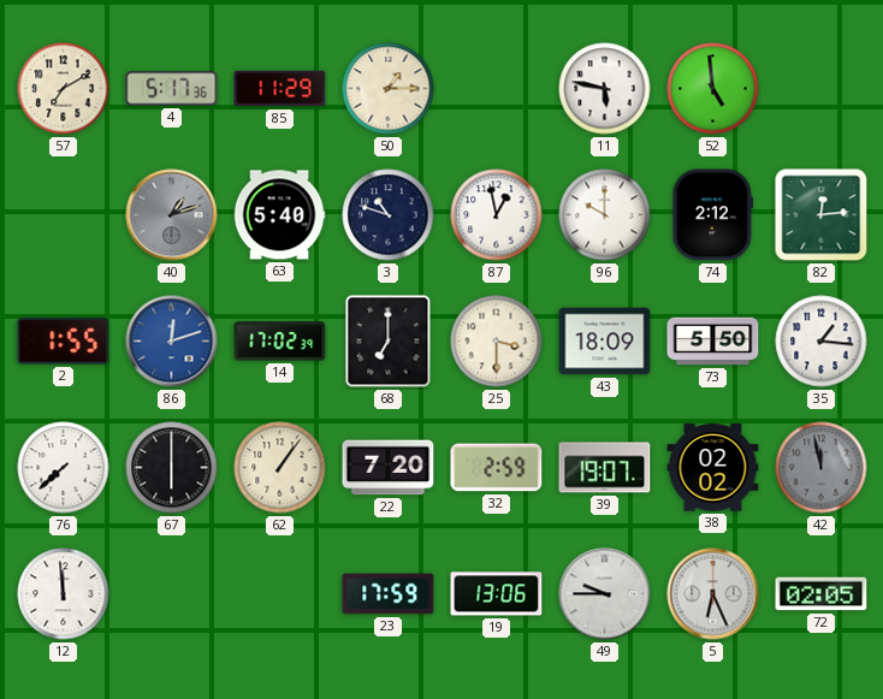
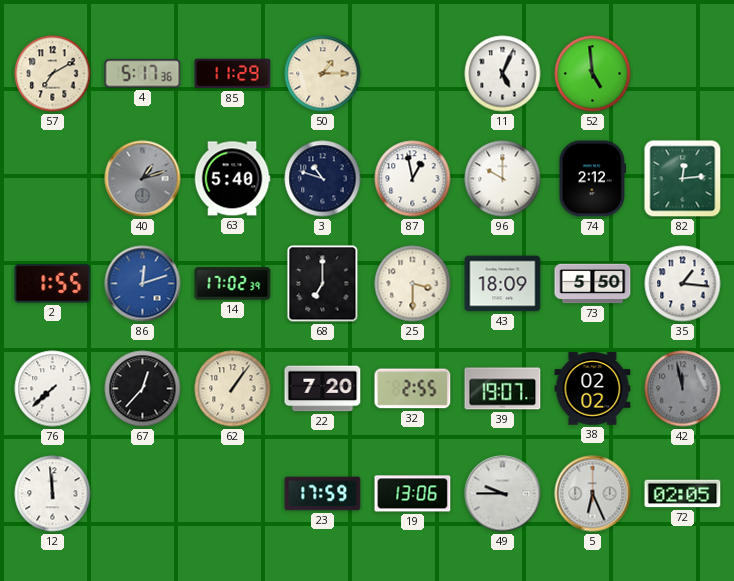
11: 5:47 -> 5:04 (503, 74)
67: 6:00 -> 12:37 (143, 389)
32: 2:59 -> 2:55 (413, 389)
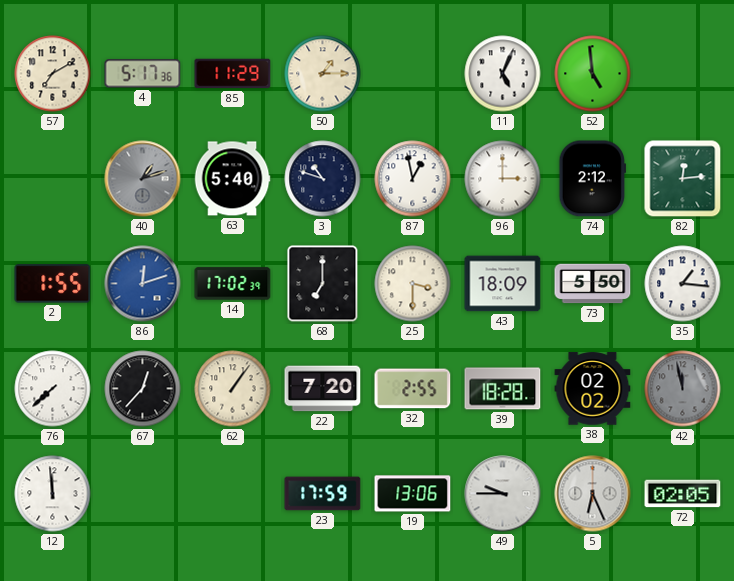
96: 10:00 -> 3:00 (503, 179)
39: 19:07 -> 18:28 (503, 389)
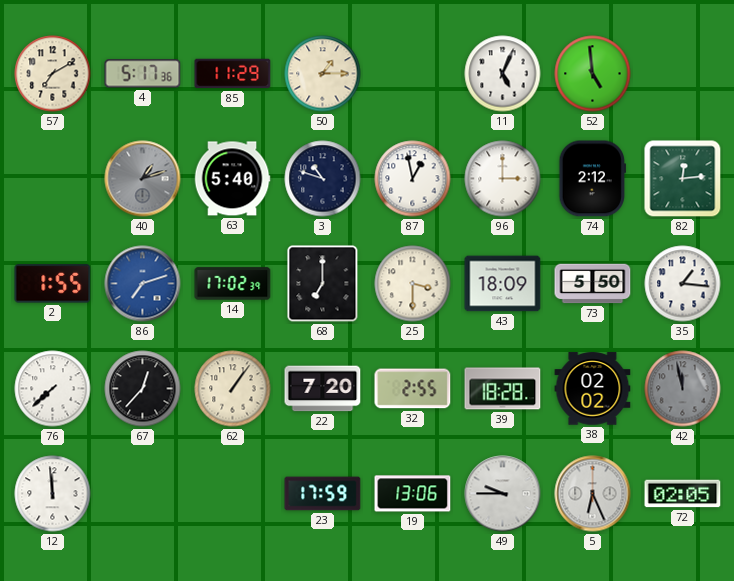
86: 12:12 -> 7:12 (143, 284)
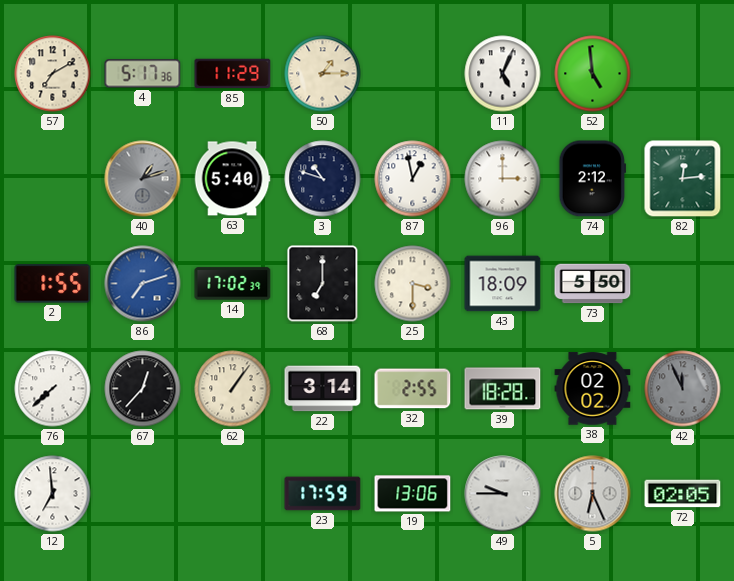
35: 1:16 -> none (683, 284)
22: 7:20 -> 3:14 (323, 389)
42: 11:58 -> 11:56 (683, 389)
12: 11:59 -> 6:59 (53, 494)
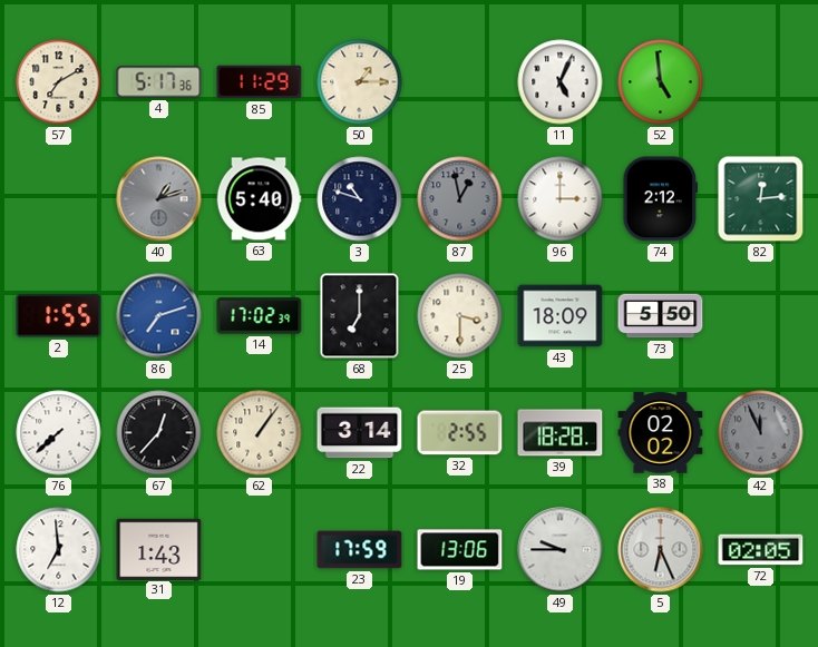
87 dial: white -> grey (460, 199)
31: none -> 1:43 (159, 549)
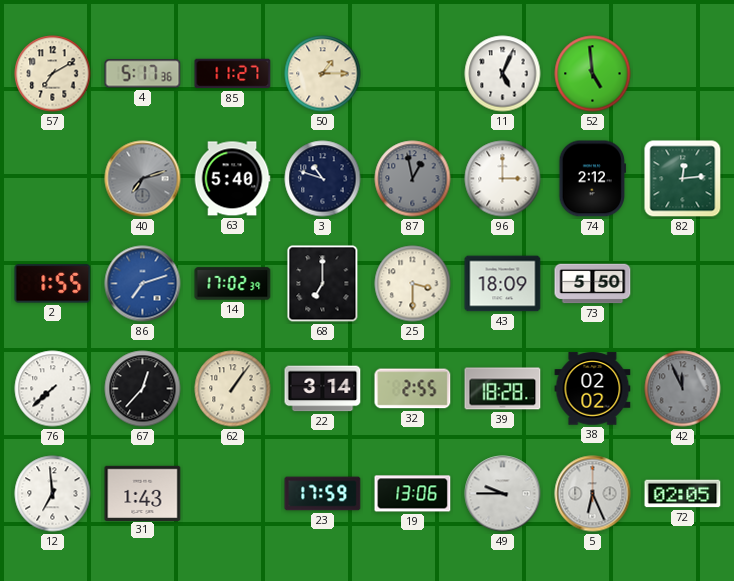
85: 11:29 -> 11:27 (233, 74)
40: 1:12 -> 7:12 (143, 179)
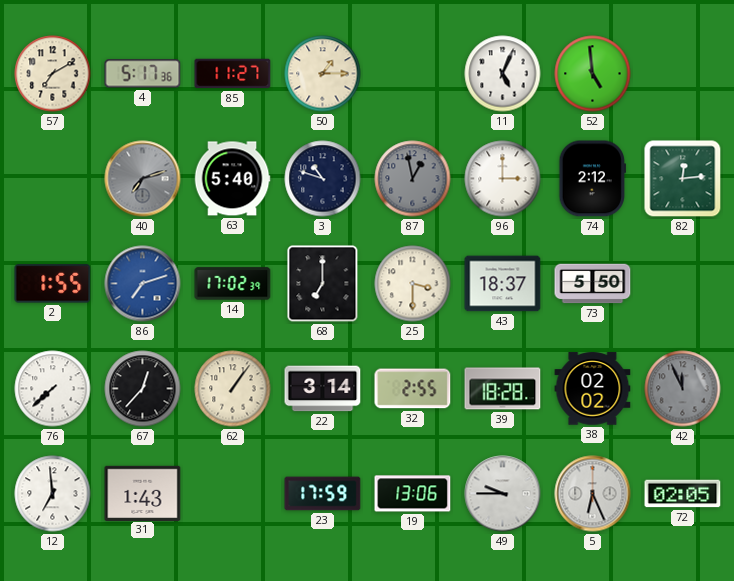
43: 18:09 -> 18:37 (503, 284)
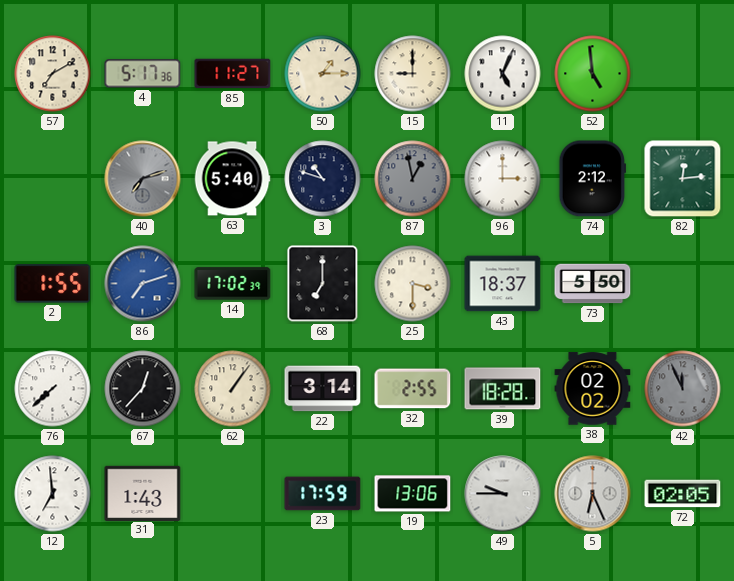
15: none -> 9:00 (413, 74)
